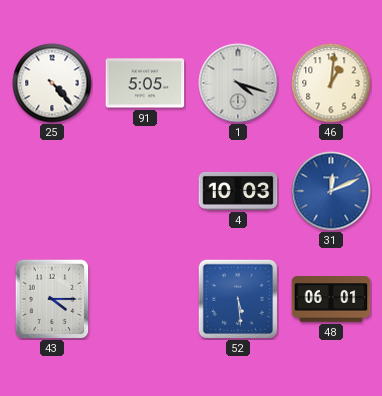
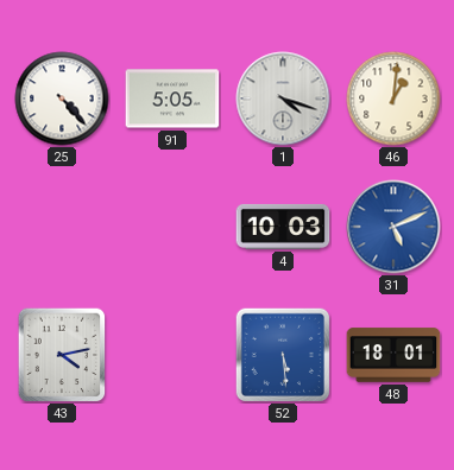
31: 12:11 -> 5:11 (393, 227)
43: 4:15 -> 4:13 (62, 355)
48: 06:01 -> 18:01 (393, 355)
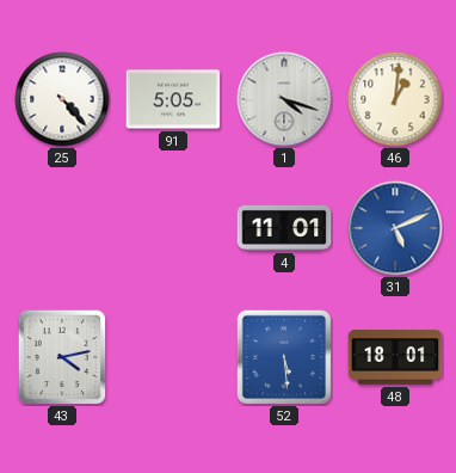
4: 10:03 -> 11:01 (284, 228)
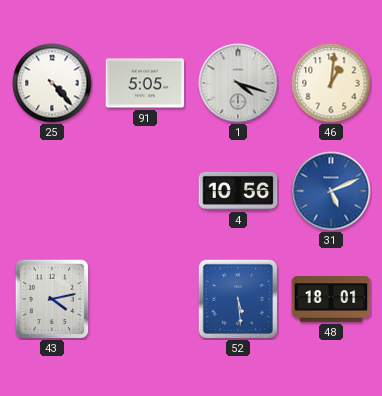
4: 11:01 -> 10:56 (238, 191)
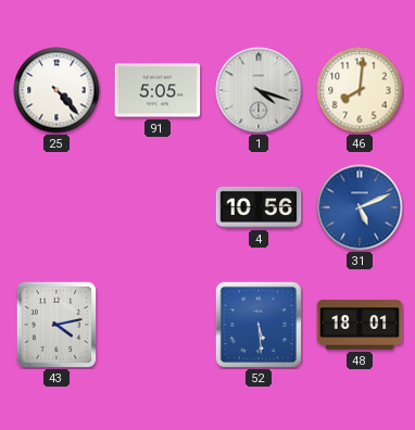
46: 1:01 -> 8:01 (360, 90)
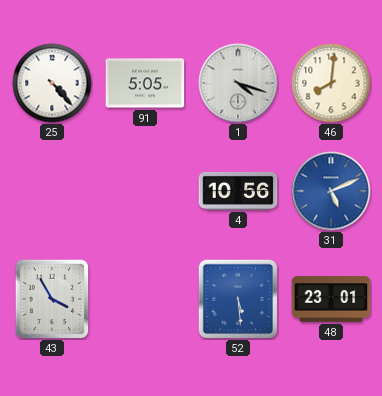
43: 4:13 -> 3:55 (52, 299)
48: 18:01 -> 23:01 (331, 299)
